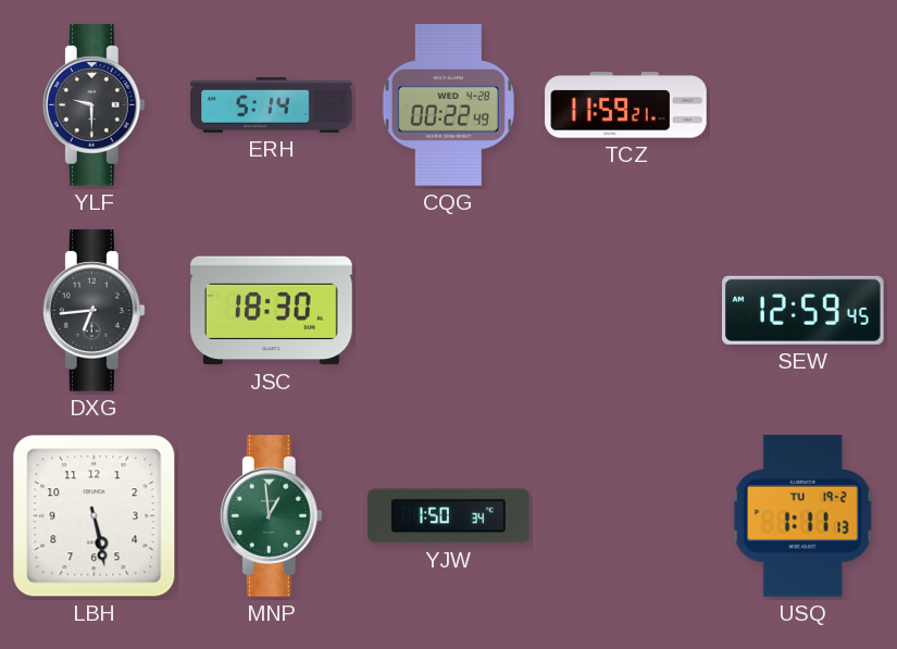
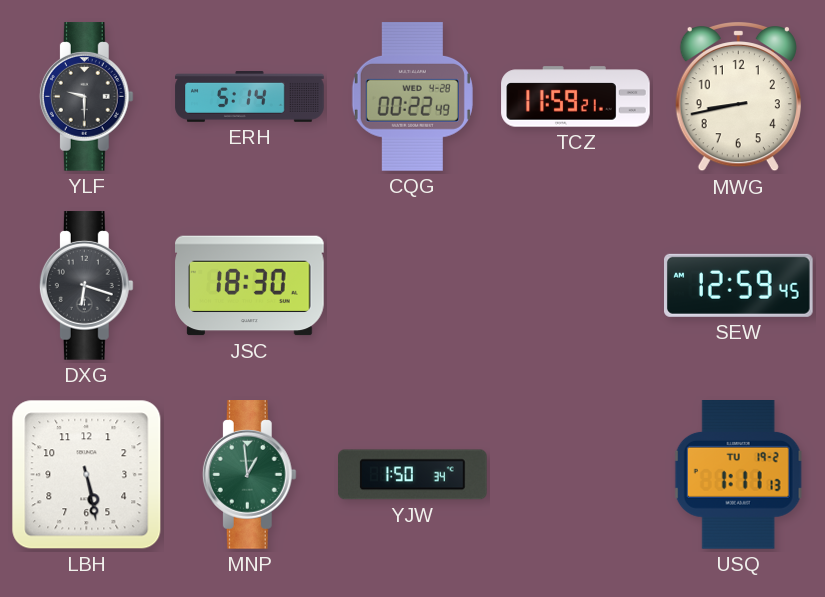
MWG: none -> 8:43 (738, 96)
DXG: 6:44 -> 6:18 (86, 286)
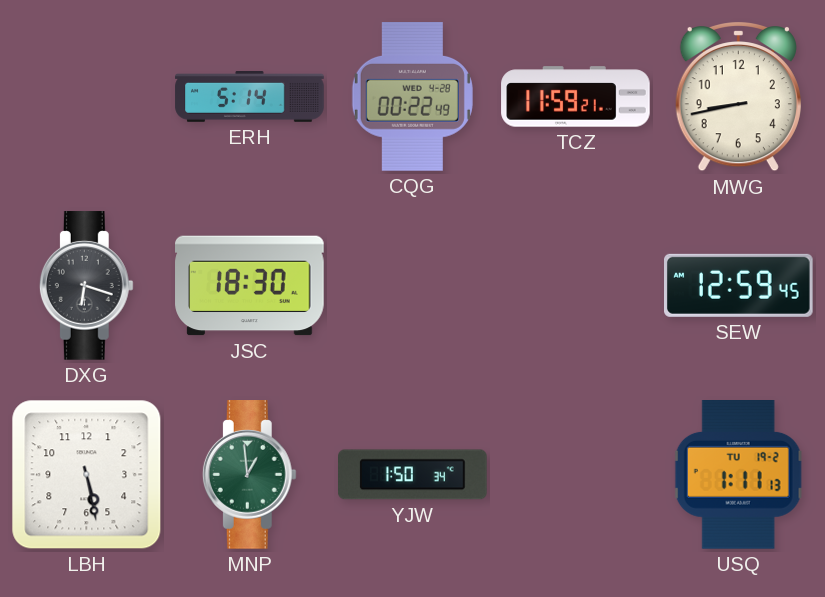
YLF: 9:30 -> none (86, 97)
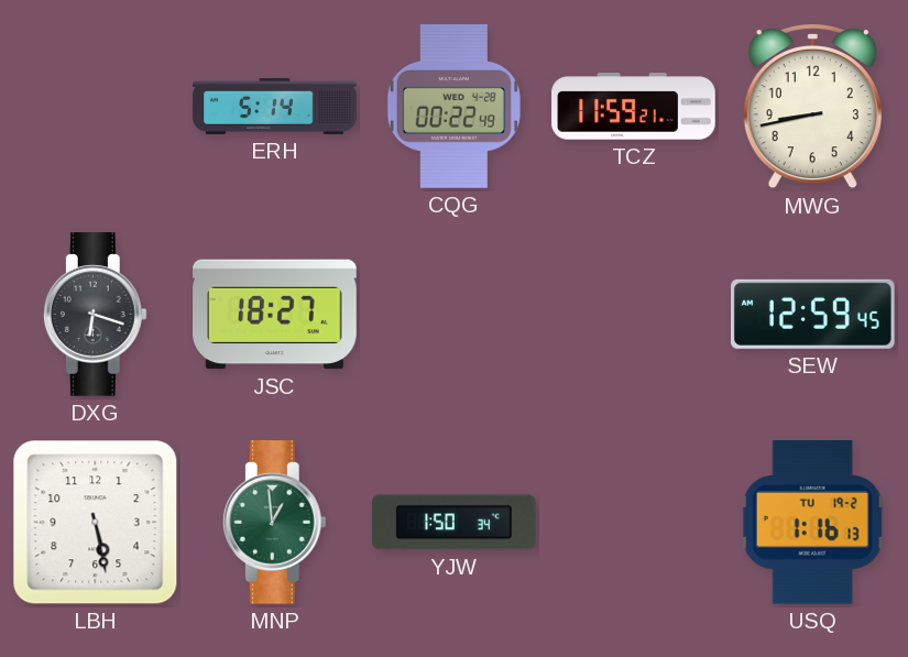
JSC: 18:30 -> 18:27 (275, 315)
USQ: 1:11 -> 1:16 (812, 523)
